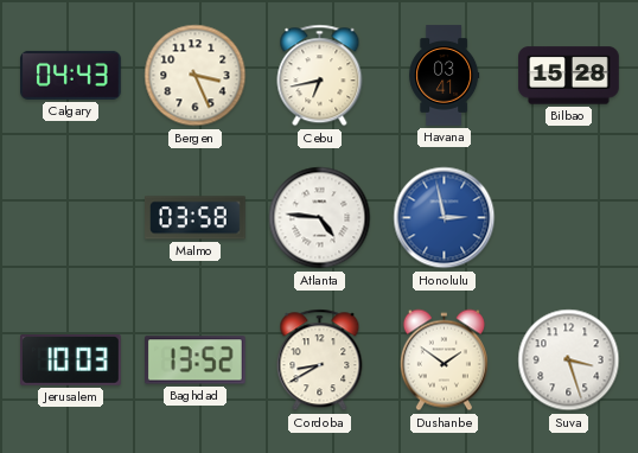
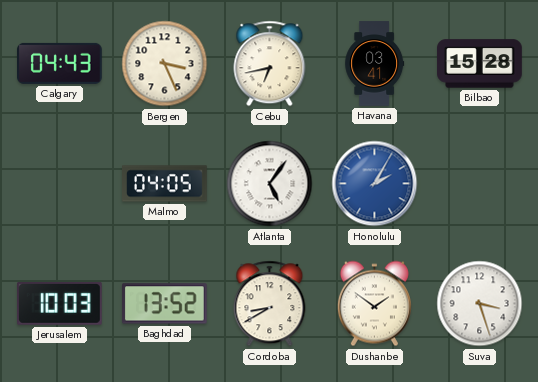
Malmo: 03:58 -> 04:05 (165, 184)
Atlanta: 4:46 -> 5:06 (270, 184)
Honolulu: 2:58 -> 2:05 (375, 184)
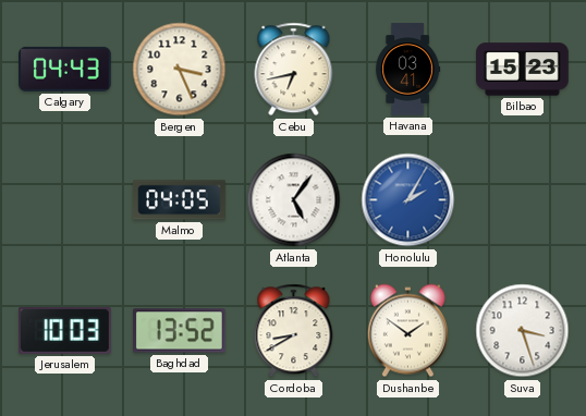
Bilbao: 15:28 -> 15:23 (523, 70)
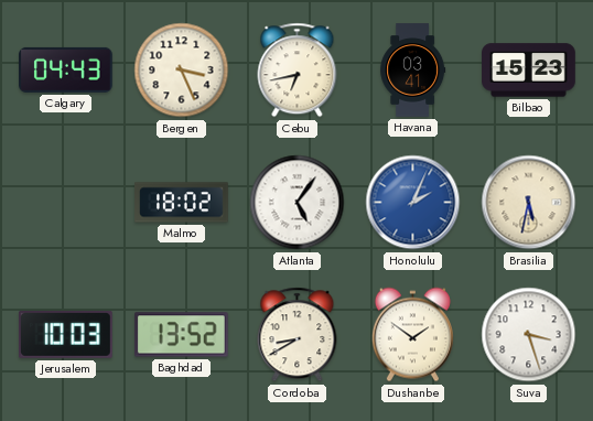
Malmo: 04:05 -> 18:02 (182, 203)
Honolulu: 2:05 -> 2:04 (413, 203)
Brasilia: none -> 5:32 (529, 203)
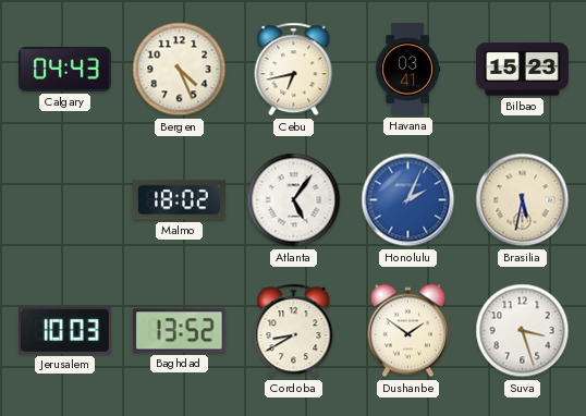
Bergen: 3:26 -> 4:26 (180, 70)
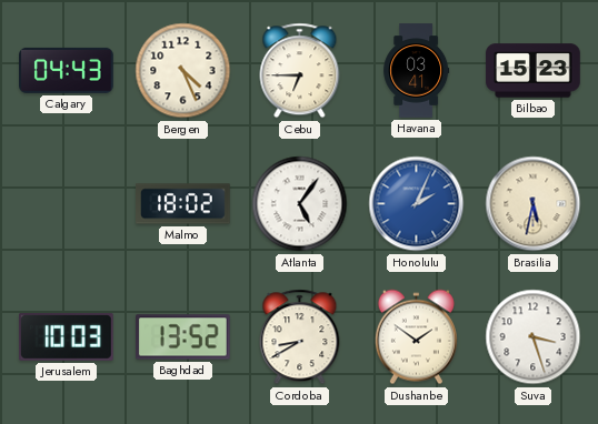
Cebu: 6:43 -> 6:45 (300, 71)
